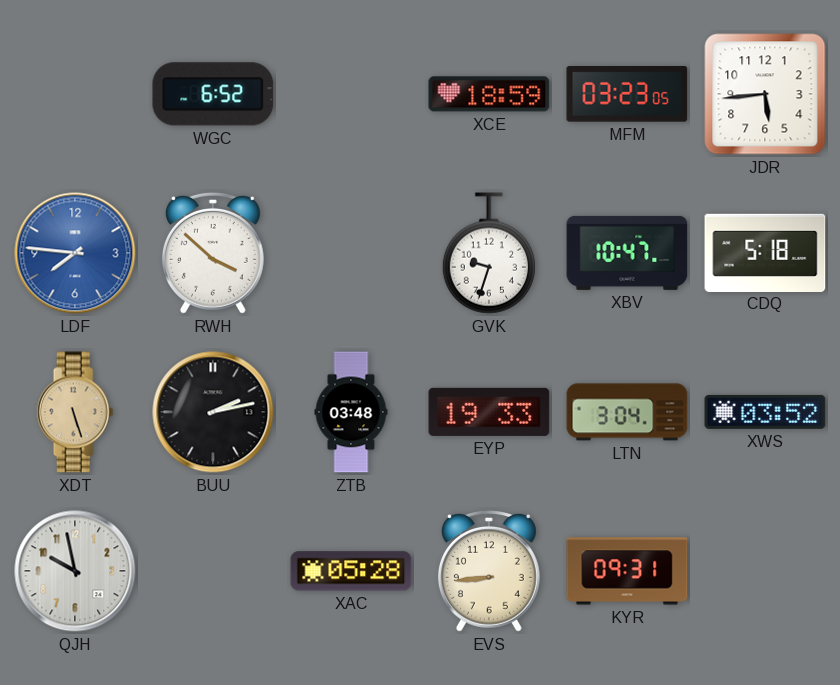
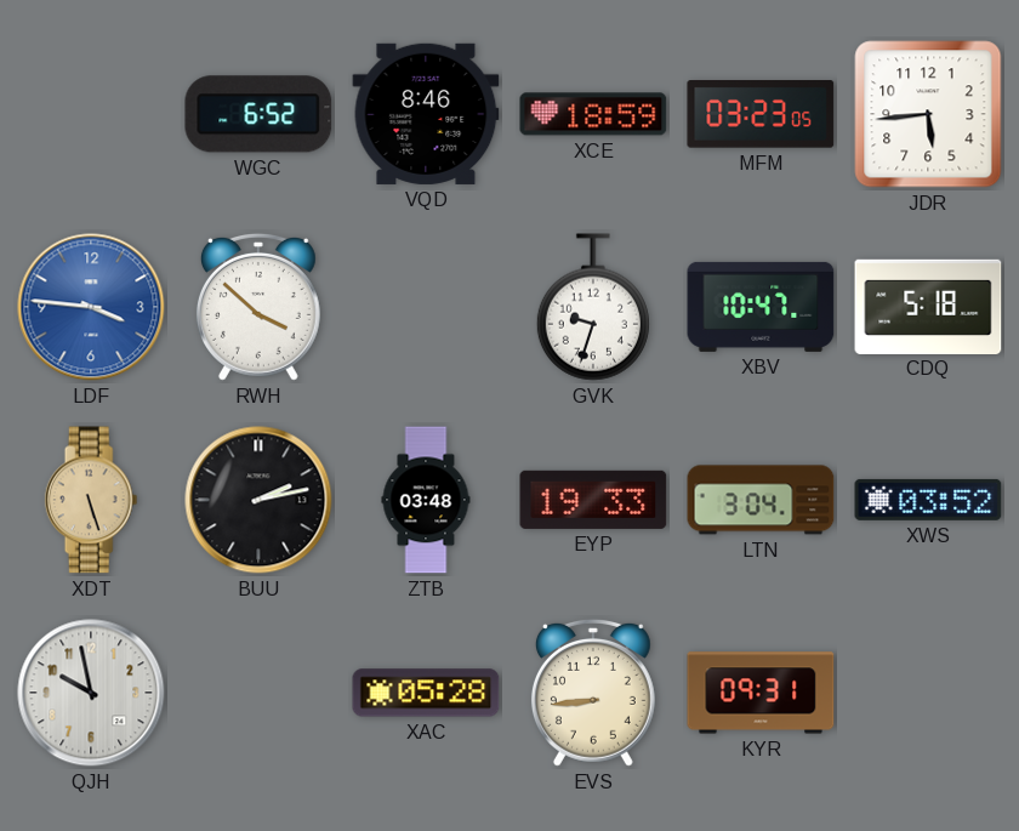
VQD: none -> 8:46 (426, 114)
LDF: 7:46 -> 3:46 (91, 307)
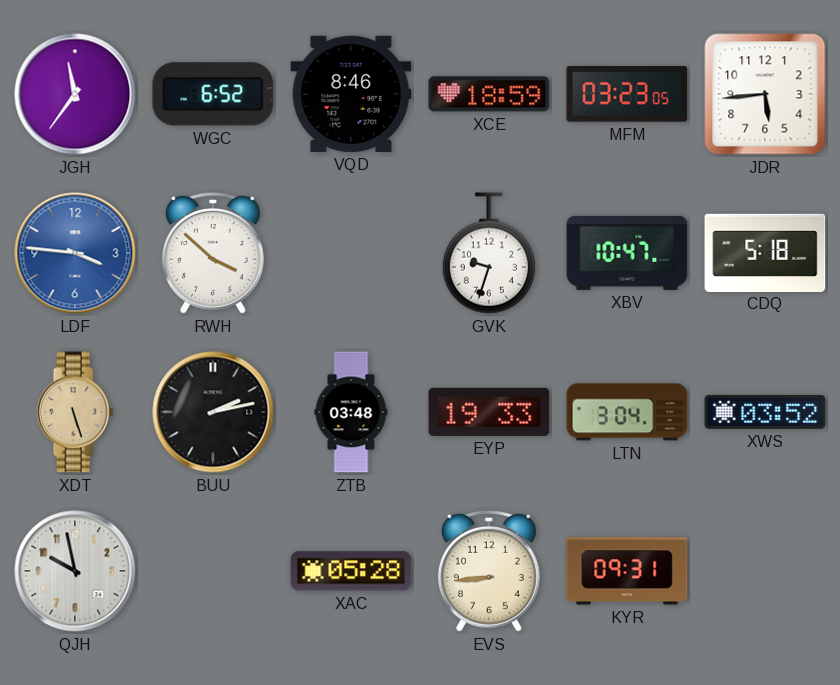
JGH: none -> 11:36 (75, 94)
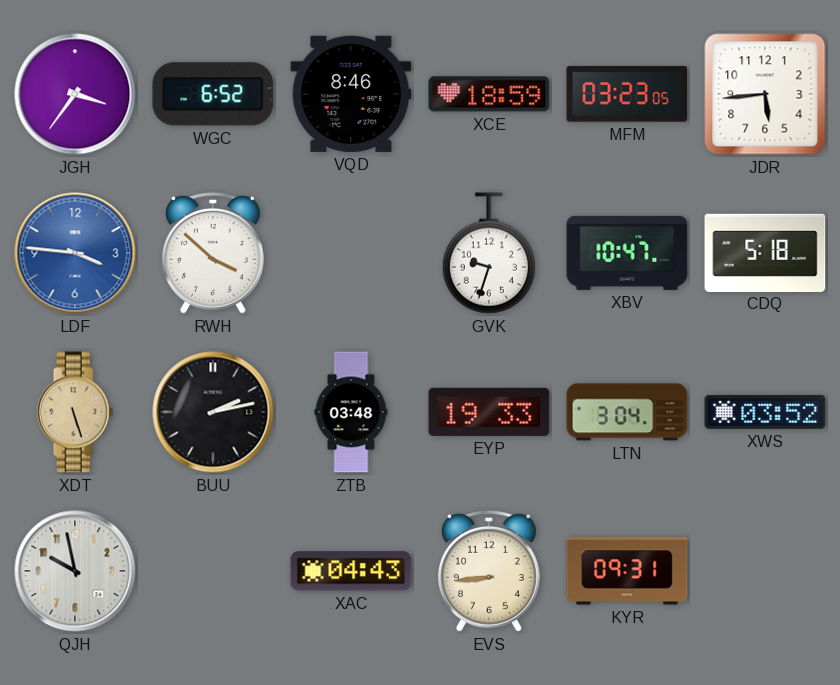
JGH: 11:36 -> 3:36 (75, 94)
XAC: 05:28 -> 04:43 (351, 571)
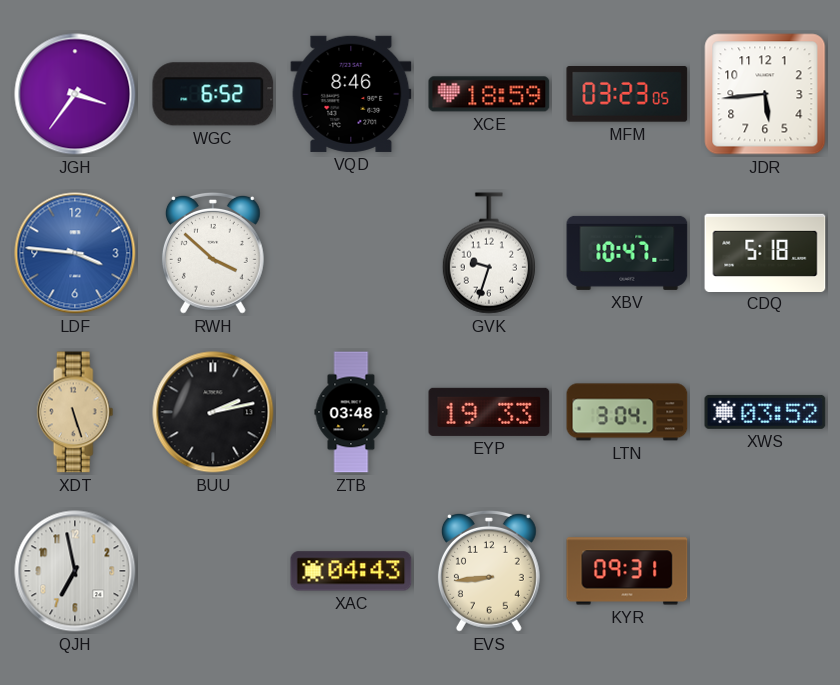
QJH: 9:58 -> 6:58 (75, 571)
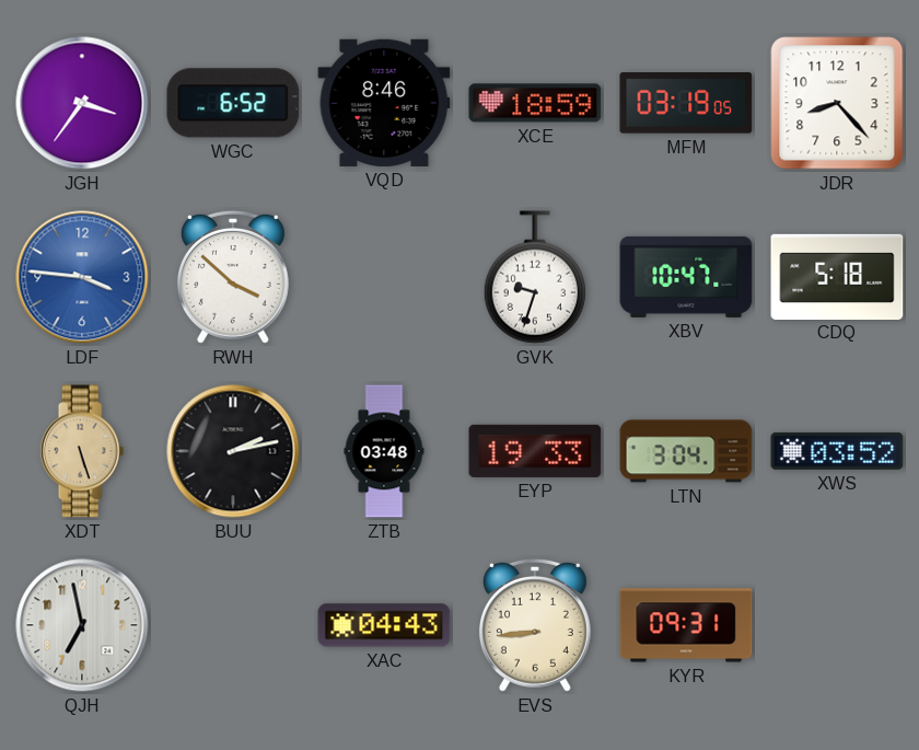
MFM: 03:23 -> 03:19 (686, 104)
JDR: 5:44 -> 8:23 (837, 103)
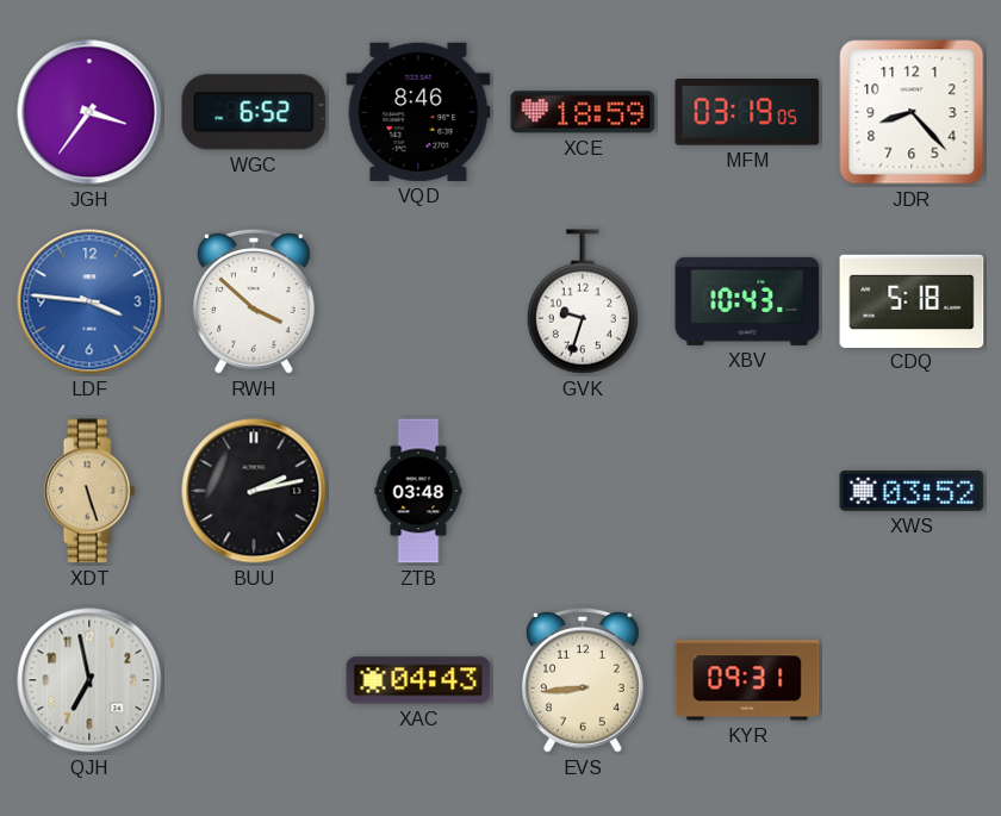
XBV: 10:47 -> 10:43 (747, 301)
EYP: 19:33 -> none (535, 451)
LTN: 3:04 -> none (686, 451)
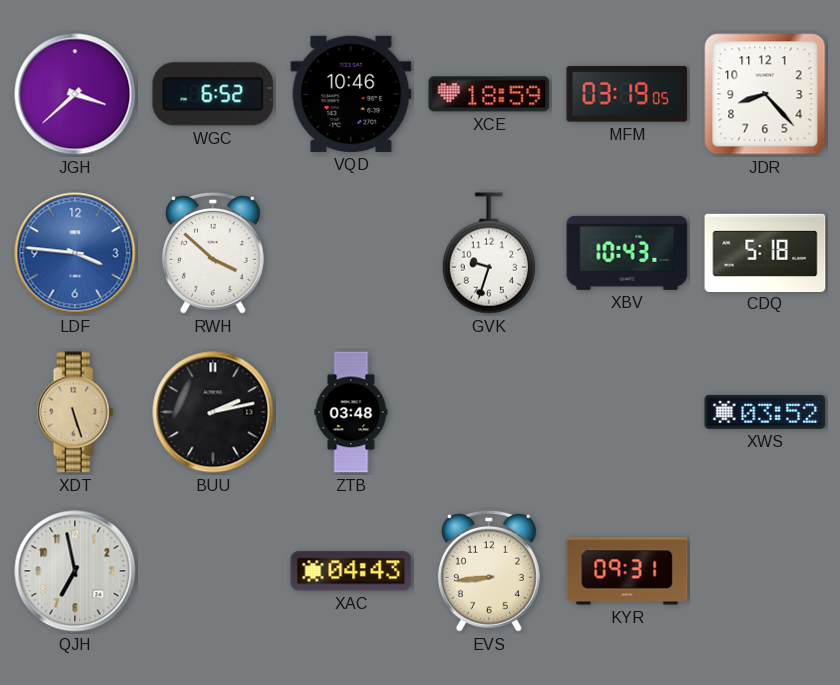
JGH: 3:36 -> 3:38 (75, 94)
VQD: 8:46 -> 10:46 (351, 94)
